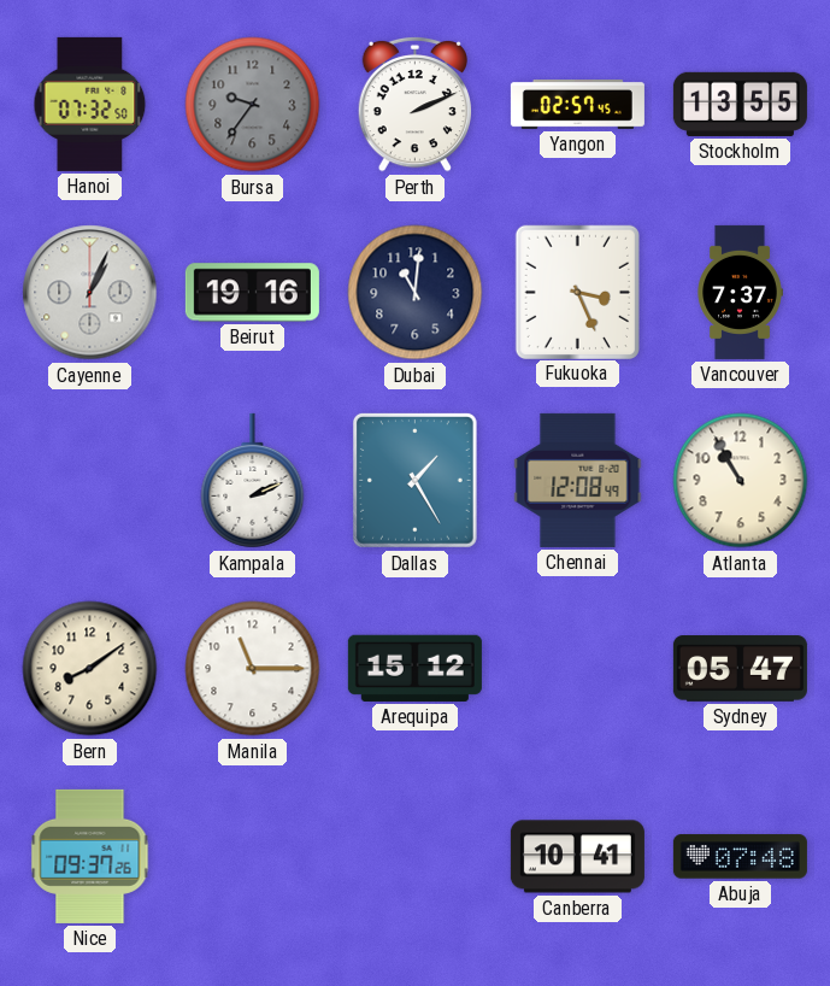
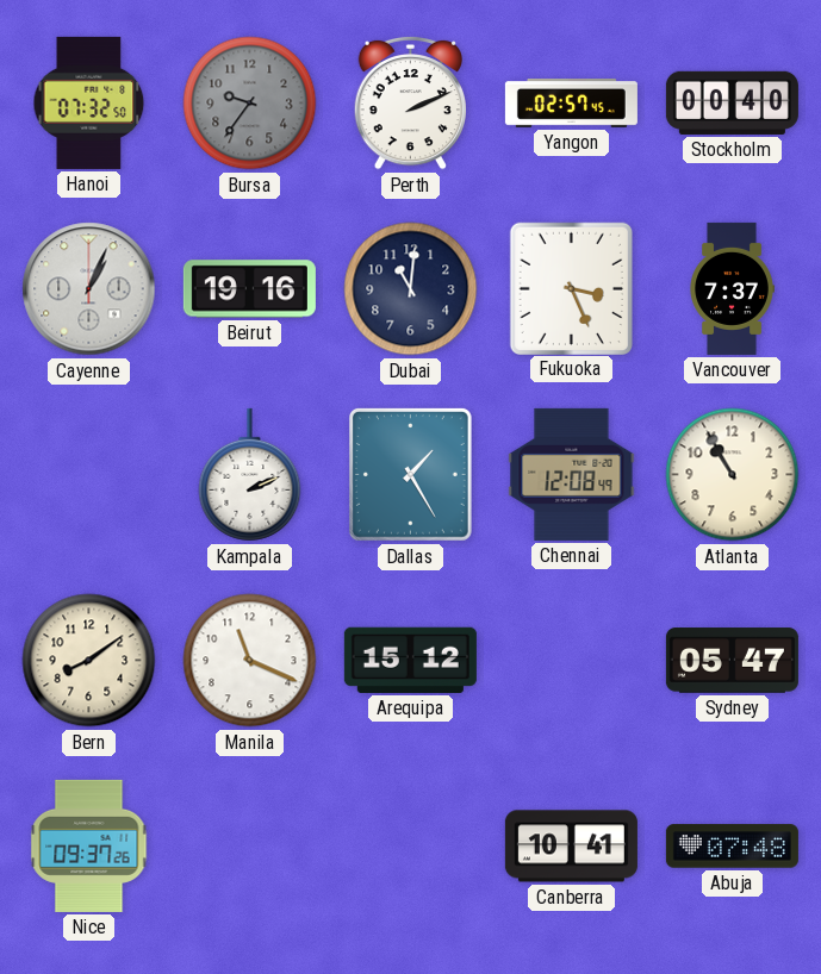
Stockholm: 13:55 -> 00:40 (732, 102)
Manila: 11:15 -> 11:19 (250, 661)
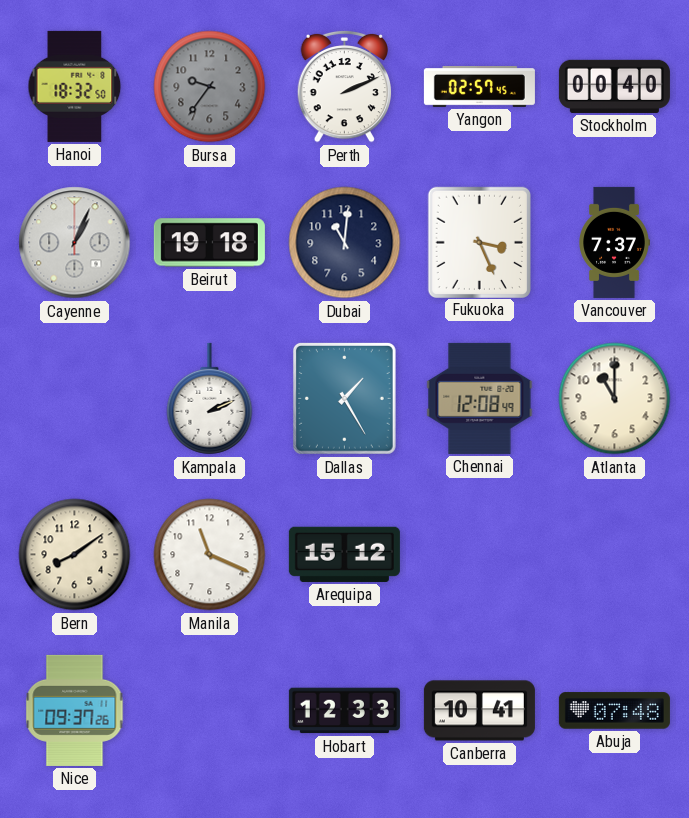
Hanoi: 07:32 -> 18:32 (75, 86)
Beirut: 19:16 -> 19:18 (209, 243)
Atlanta: 10:55 -> 11:00 (615, 399)
Sydney: 05:47 -> none (732, 661)
Hobart: none -> 12:33 (344, 711)
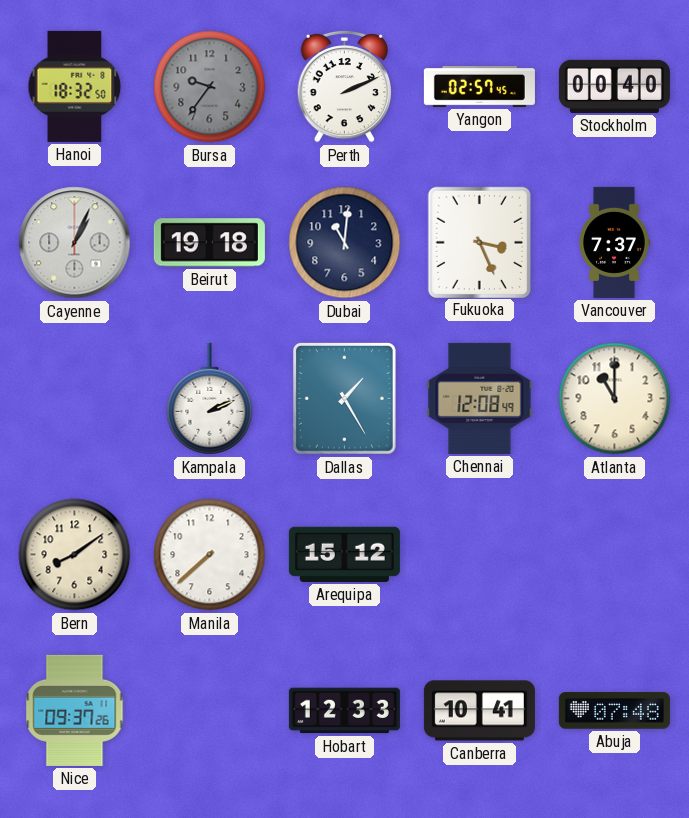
Manila: 11:19 -> 7:38 (210, 555)
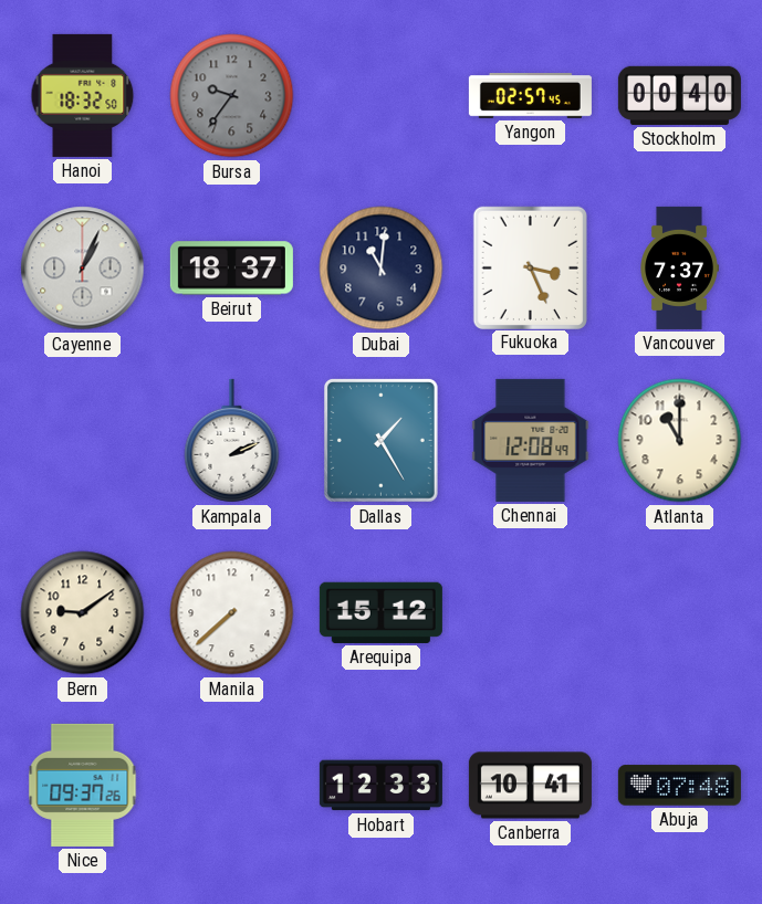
Perth: 2:11 -> none (344, 86)
Beirut: 19:18 -> 18:37 (231, 269)
Bern: 8:09 -> 9:09 (83, 613)
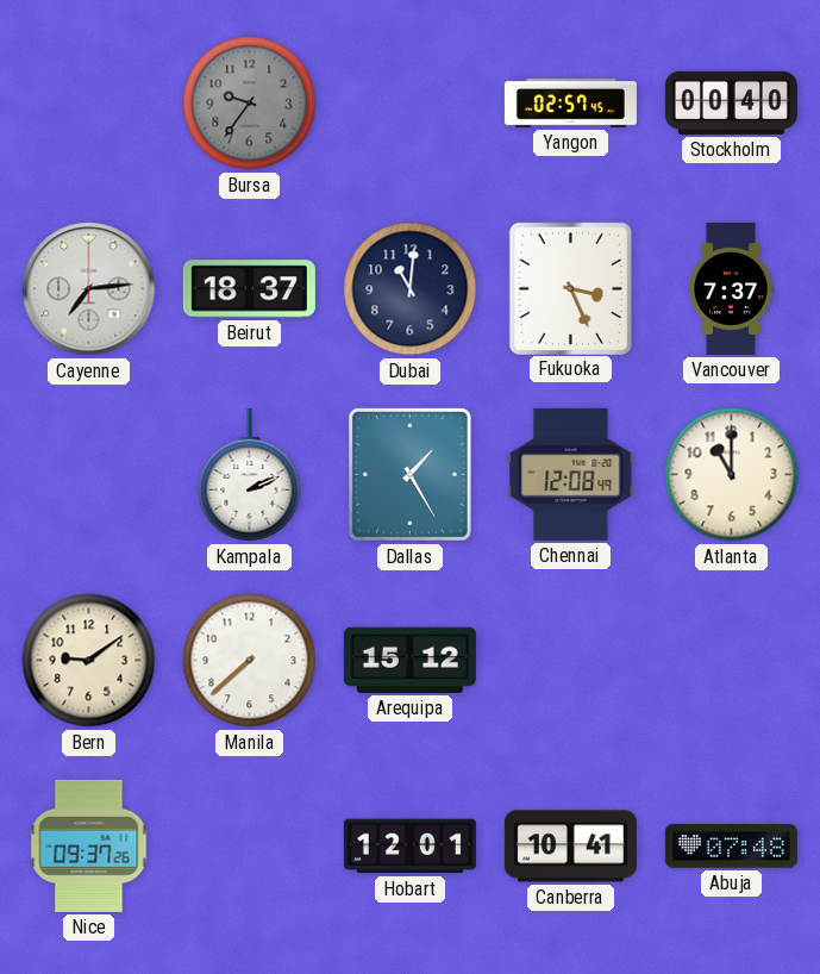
Hanoi: 18:32 -> none (83, 95)
Cayenne: 1:04 -> 7:14 (89, 289)
Hobart: 12:33 -> 12:01 (409, 847)
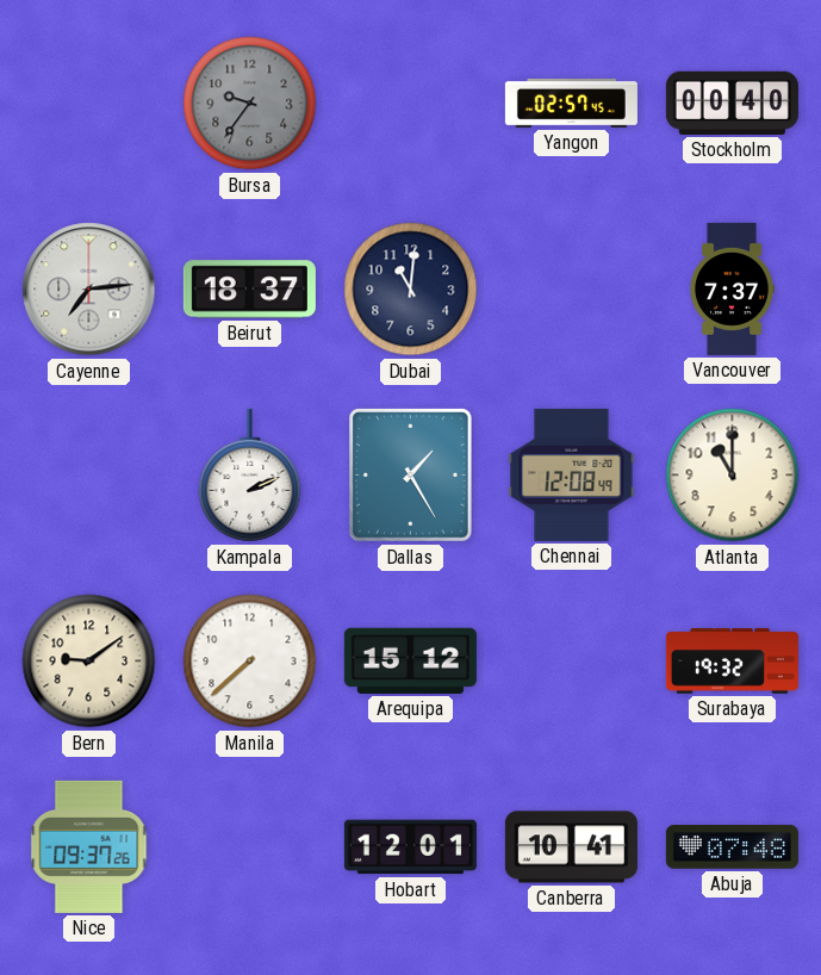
Fukuoka: 3:26 -> none (570, 288)
Surabaya: none -> 19:32 (732, 662)
